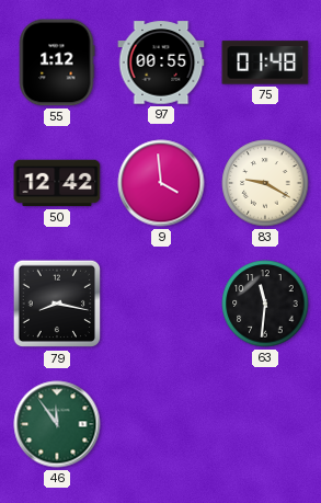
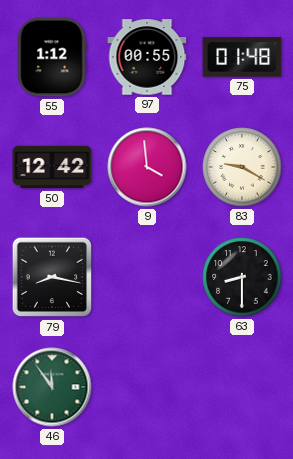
63: 11:31 -> 8:30 (242, 277)
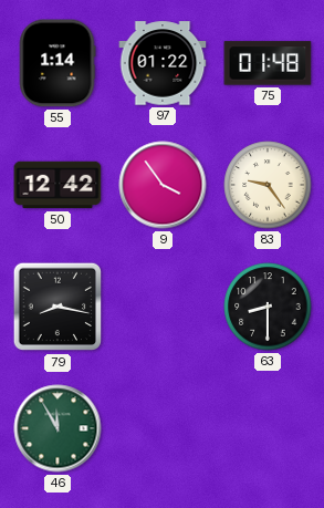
55: 1:12 -> 1:14 (58, 63)
97: 00:55 -> 01:22 (163, 63)
9: 3:59 -> 3:54 (163, 185)
83: 9:20 -> 9:24 (268, 185)
46: 11:54 -> 11:55 (58, 428)
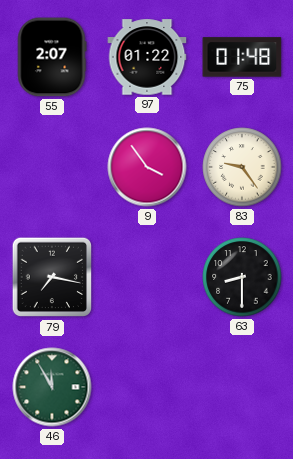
55: 1:14 -> 2:07 (52, 57)
50: 12:42 -> none (58, 185)
79: 8:17 -> 7:17 (52, 277)
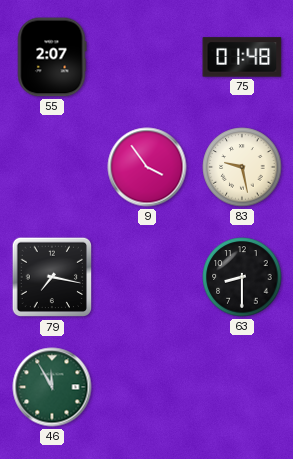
97: 01:22 -> none (147, 57)
83: 9:24 -> 9:28 (242, 167)
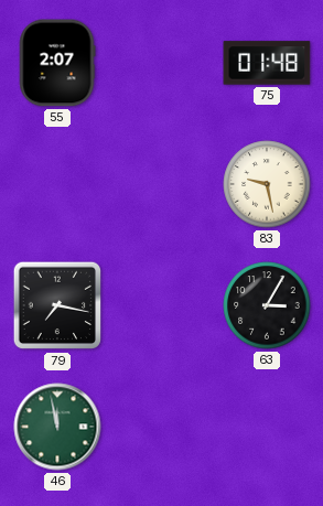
9: 3:54 -> none (147, 167)
63: 8:30 -> 3:05 (267, 305)
46: 11:55 -> 11:58 (57, 427)
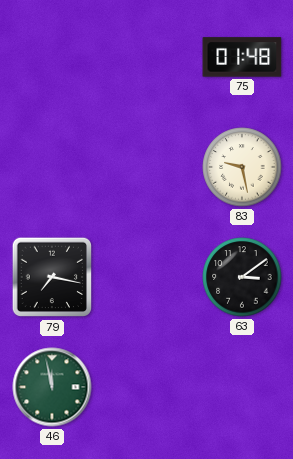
55: 2:07 -> none (57, 63)
63: 3:05 -> 3:09 (242, 277)
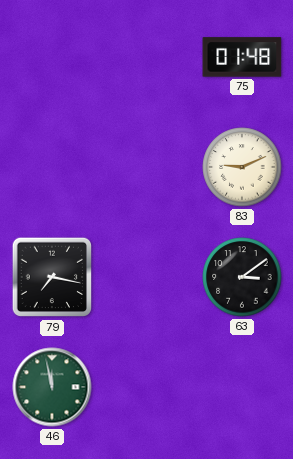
83: 9:28 -> 9:11 (242, 167)
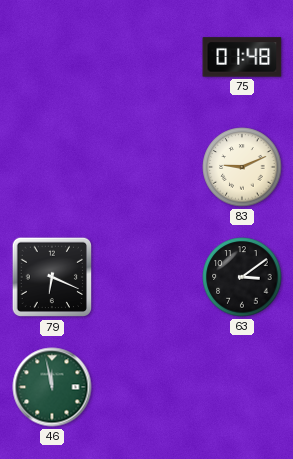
79: 7:17 -> 6:19 (52, 277)
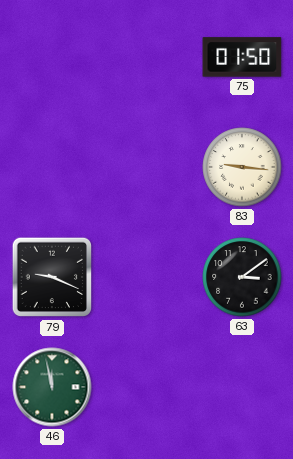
75: 01:48 -> 01:50 (242, 57)
83: 9:11 -> 9:16 (242, 167)
79: 6:19 -> 9:19 (52, 277)
